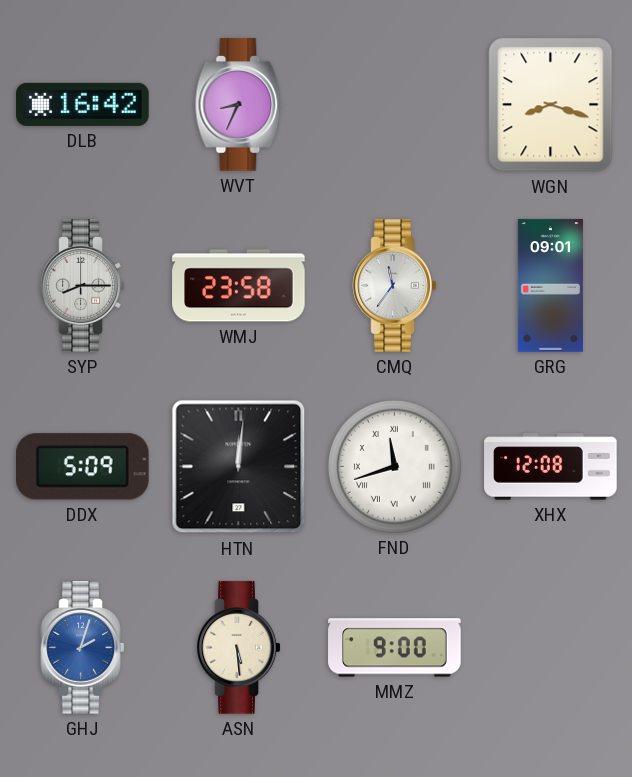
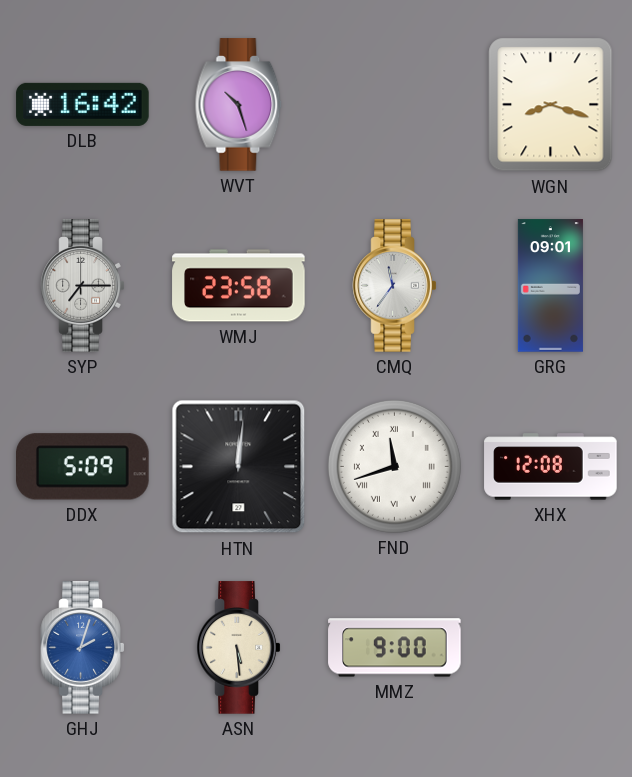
WVT: 8:34 -> 10:27 (239, 105)
SYP: 8:15 -> 7:15 (83, 286)
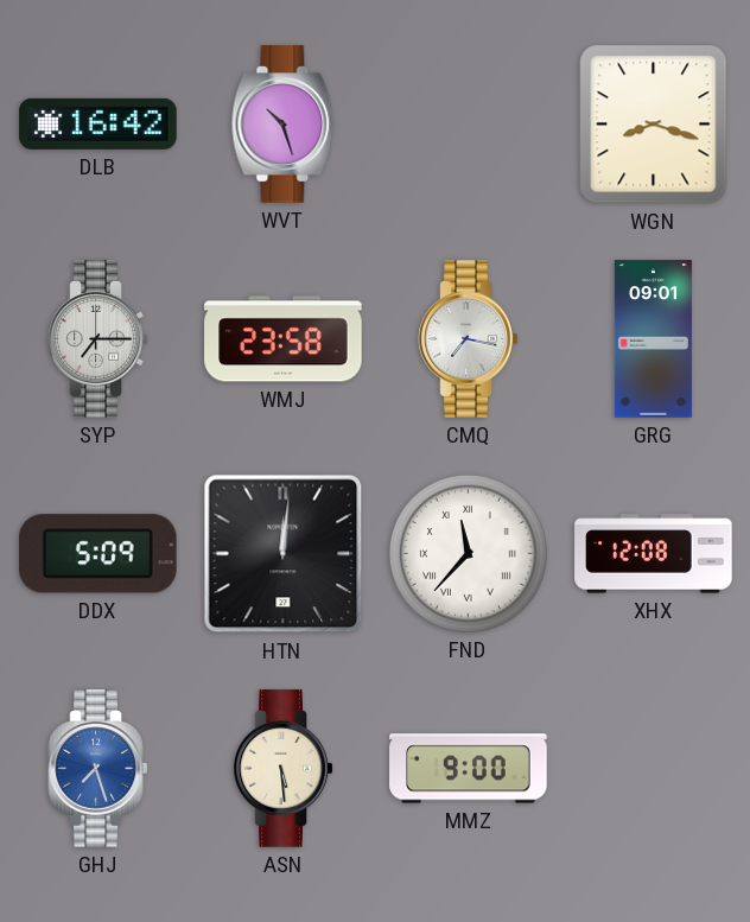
CMQ: 11:36 -> 7:17 (469, 339)
FND: 11:42 -> 11:37 (468, 553)
GHJ: 2:03 -> 7:27 (98, 769)
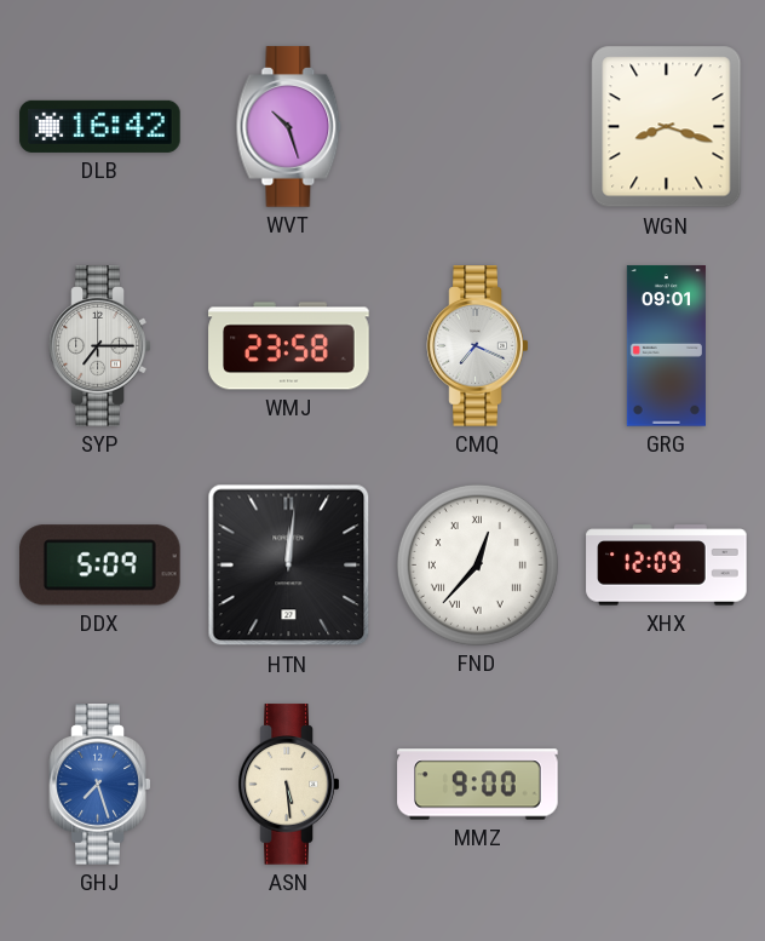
CMQ: 7:17 -> 7:19 (478, 346)
FND: 11:37 -> 12:37 (477, 564)
XHX: 12:08 -> 12:09 (667, 566)
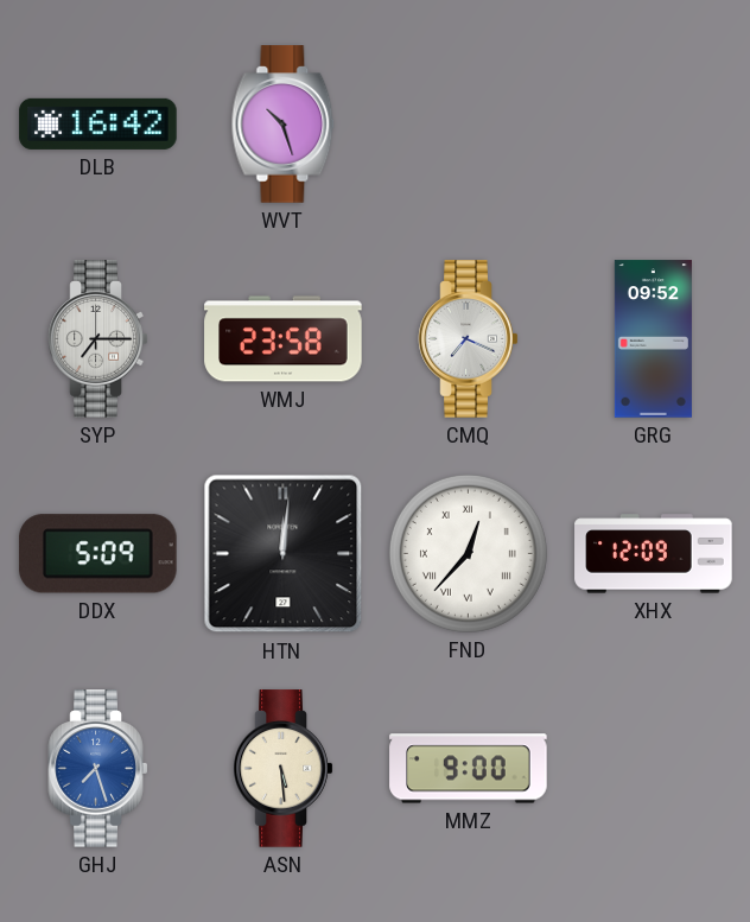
WGN: 8:18 -> none (667, 127)
GRG: 09:01 -> 09:52 (653, 339)
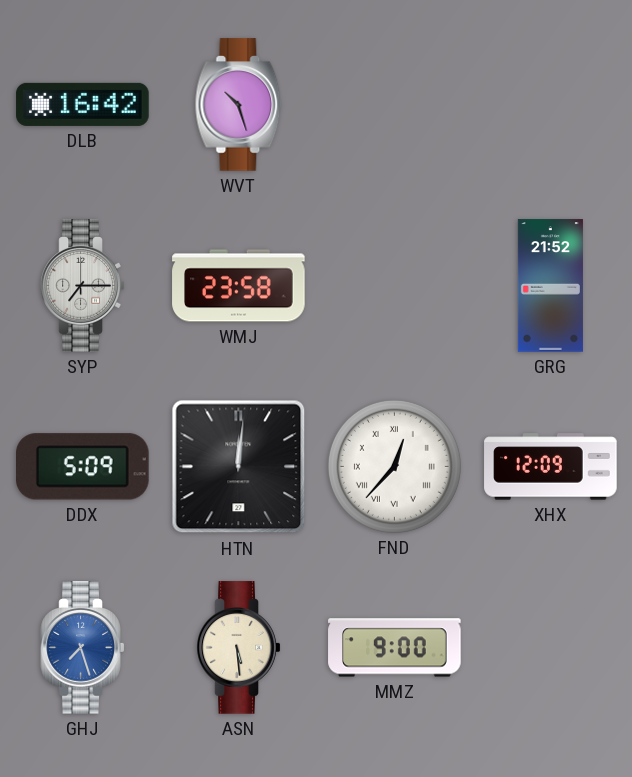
CMQ: 7:19 -> none (469, 339)
GRG: 09:52 -> 21:52 (550, 286)
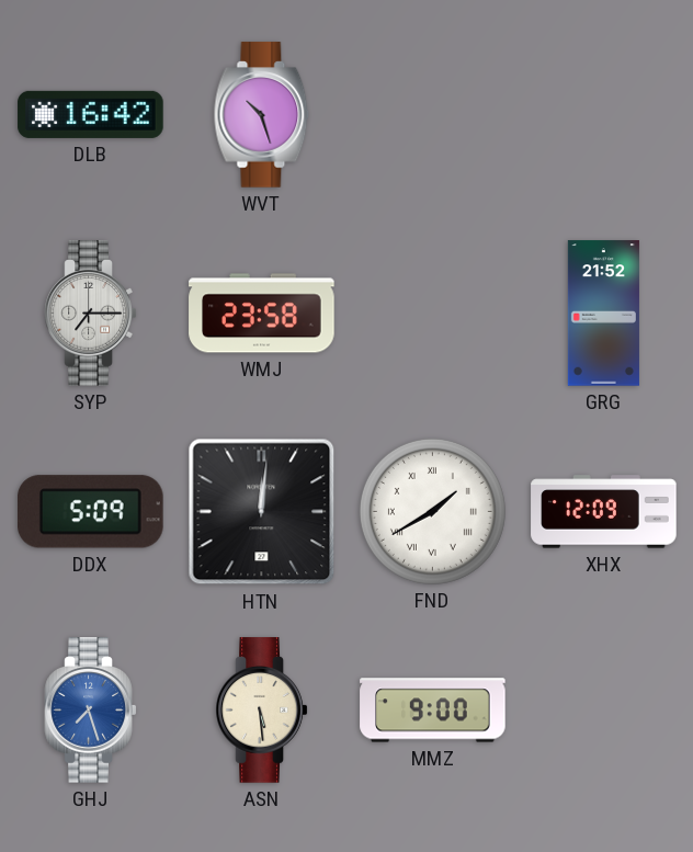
FND: 12:37 -> 1:40 (432, 511)
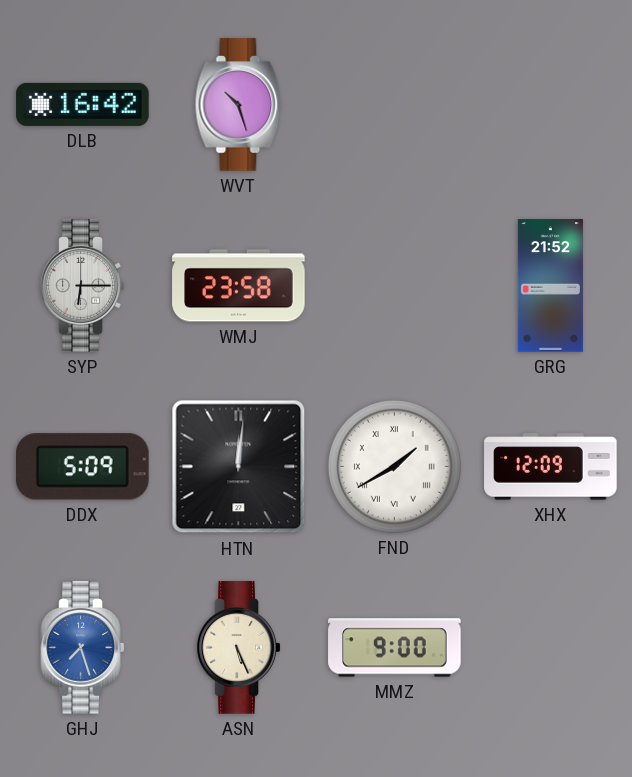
SYP: 7:15 -> 6:15 (83, 286)
ASN: 5:29 -> 5:26 (239, 648)
